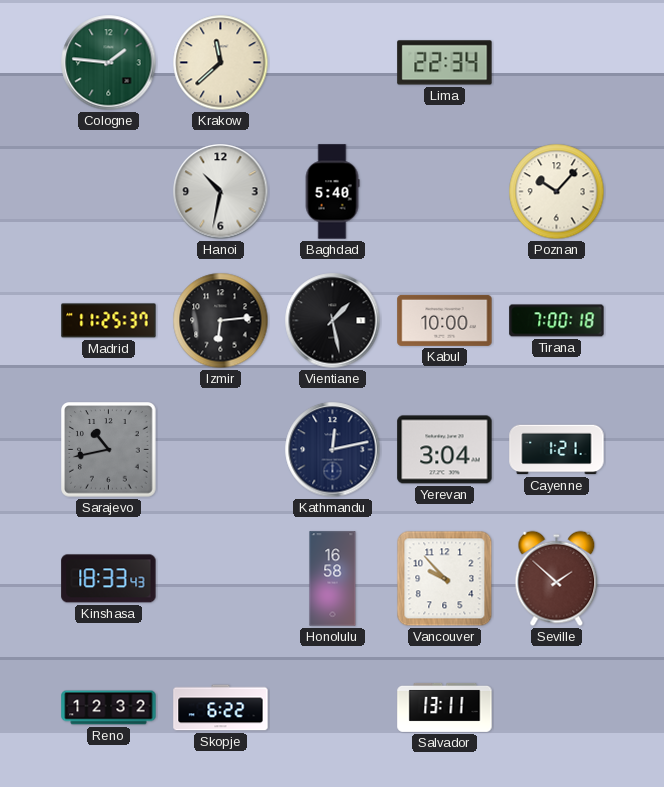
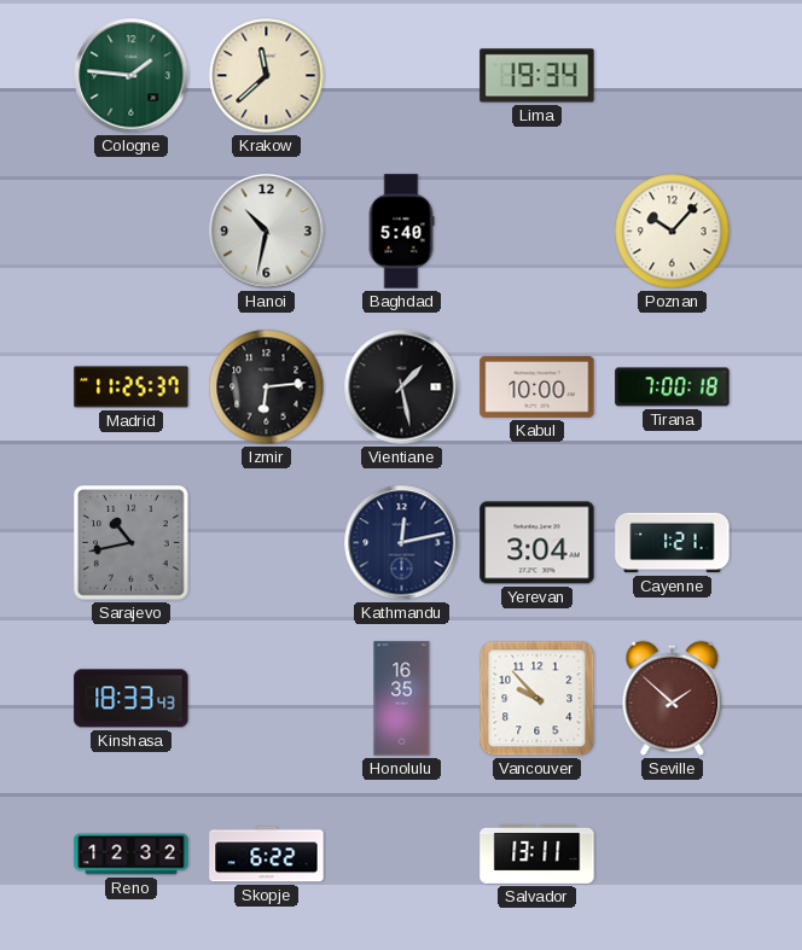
Lima: 22:34 -> 19:34 (537, 76)
Honolulu: 16:58 -> 16:35 (402, 699)
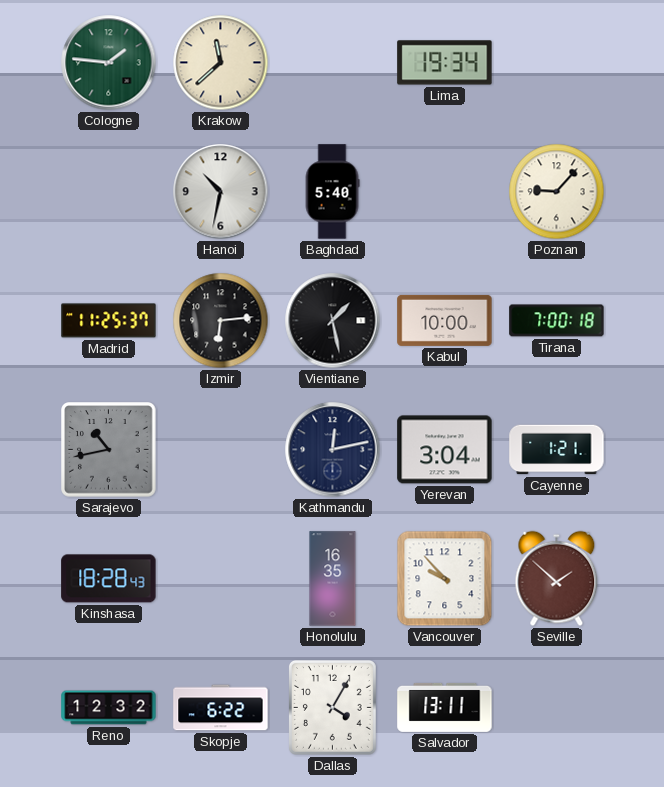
Poznan: 10:07 -> 9:07 (557, 192)
Kinshasa: 18:33 -> 18:28 (109, 579)
Dallas: none -> 4:05 (332, 707)
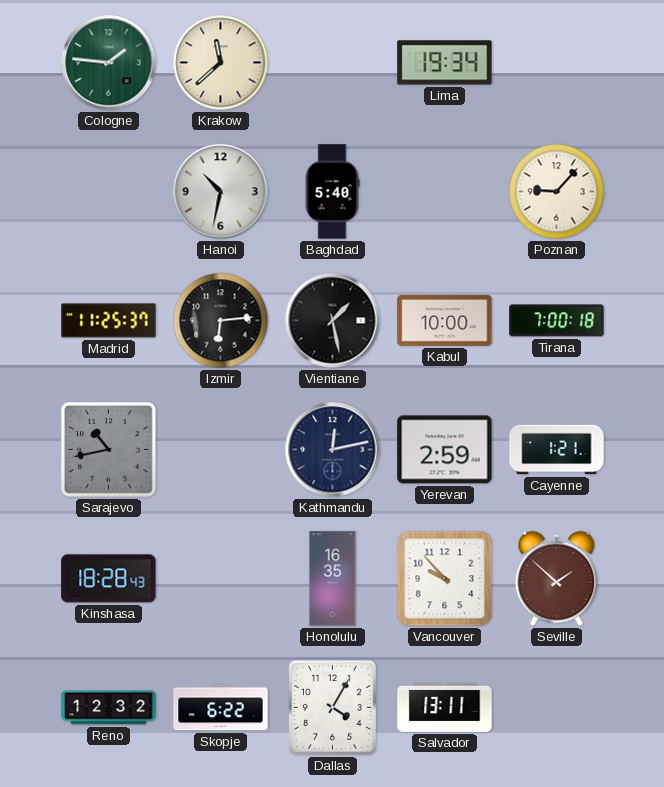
Yerevan: 3:04 -> 2:59 (445, 450)
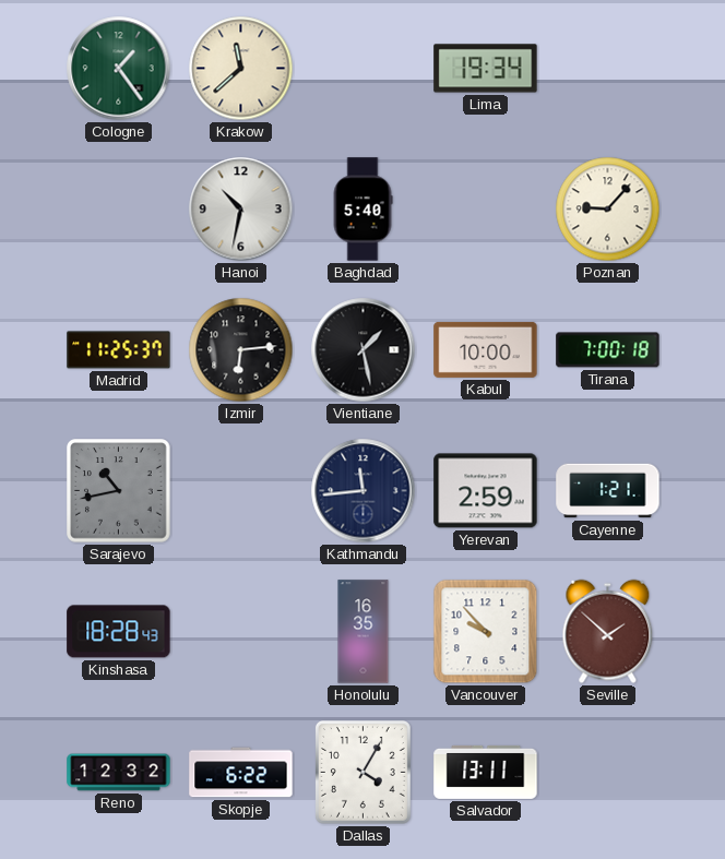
Cologne: 1:46 -> 1:24 (119, 69)
Kathmandu: 12:13 -> 11:44 (364, 491)
